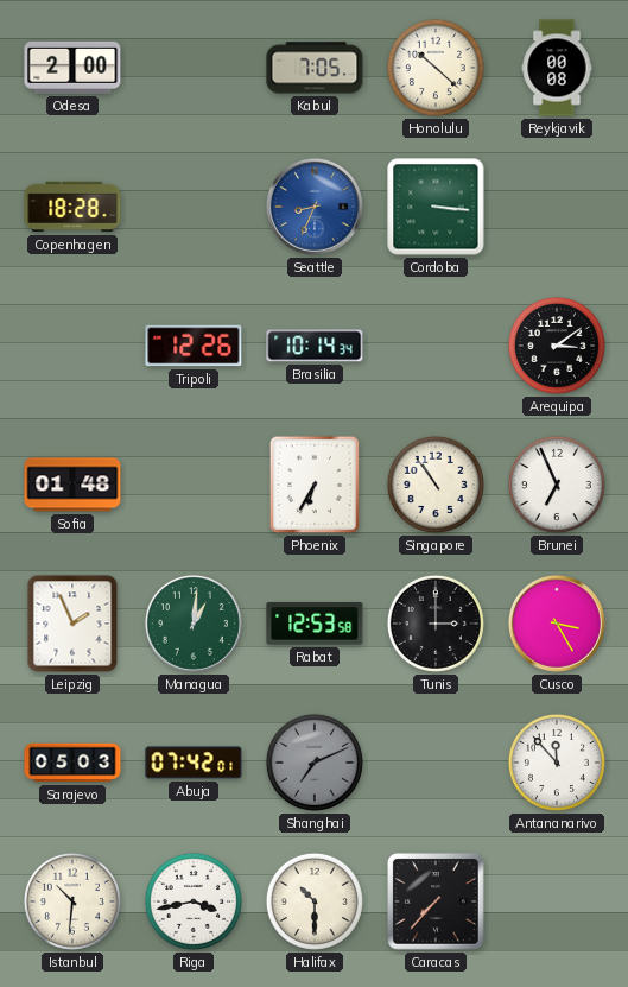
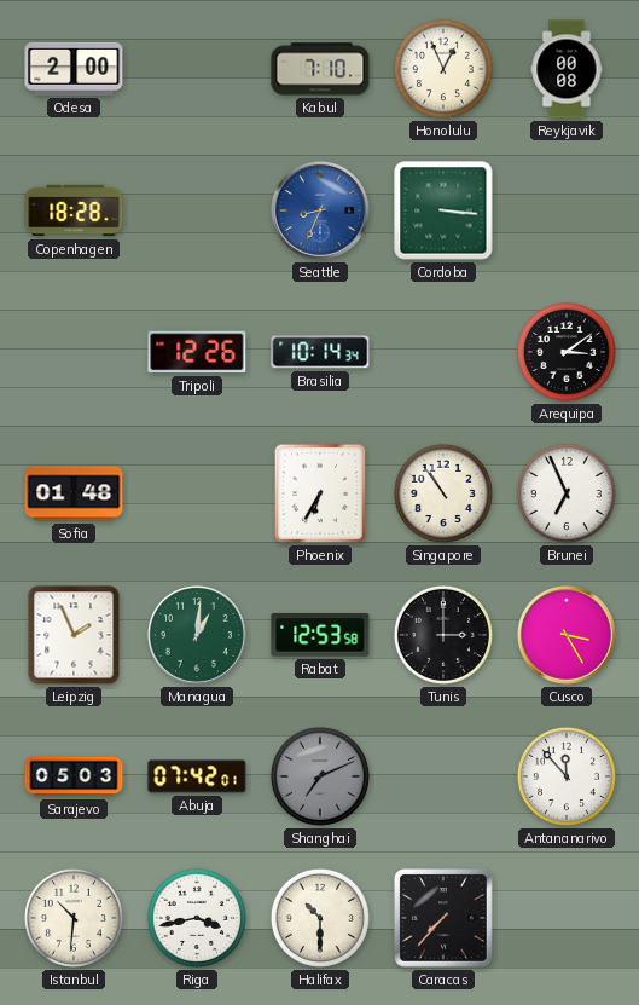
Kabul: 7:05 -> 7:10 (320, 69)
Honolulu: 10:22 -> 12:56 (443, 69)
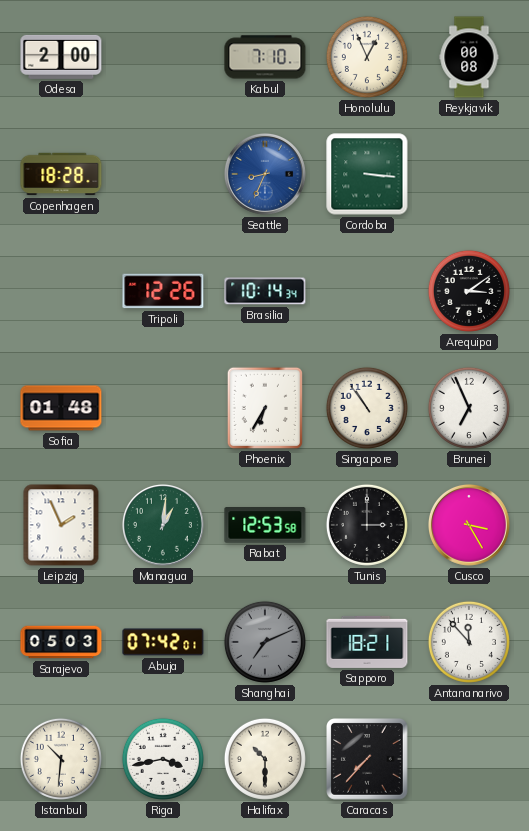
Sapporo: none -> 18:21 (367, 642)
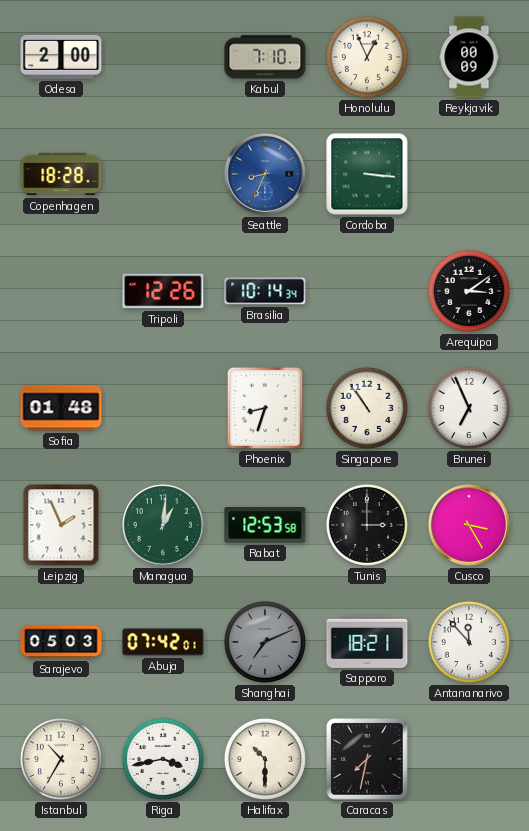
Reykjavik: 00:08 -> 00:09 (469, 57)
Phoenix: 6:35 -> 8:33 (265, 408)
Istanbul: 10:31 -> 10:35 (61, 759)
Caracas: 7:37 -> 7:32 (368, 760)
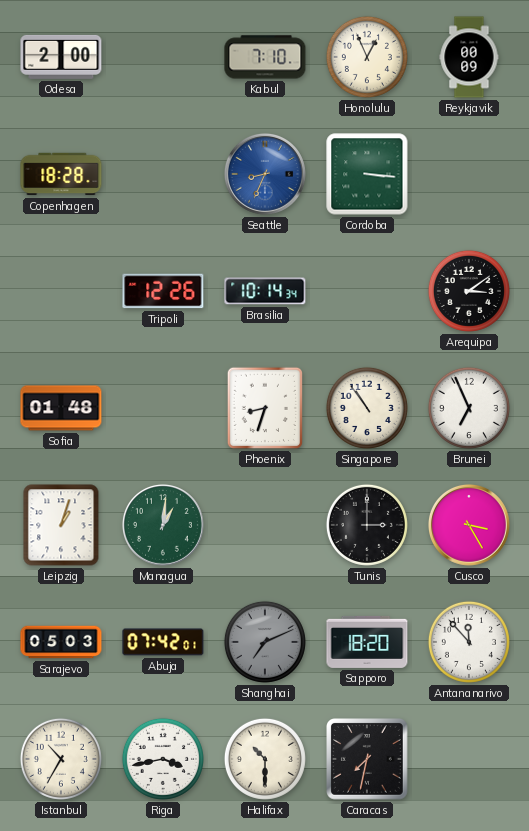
Leipzig: 1:56 -> 1:03 (61, 525)
Rabat: 12:53 -> none (265, 526)
Sapporo: 18:21 -> 18:20 (367, 642)
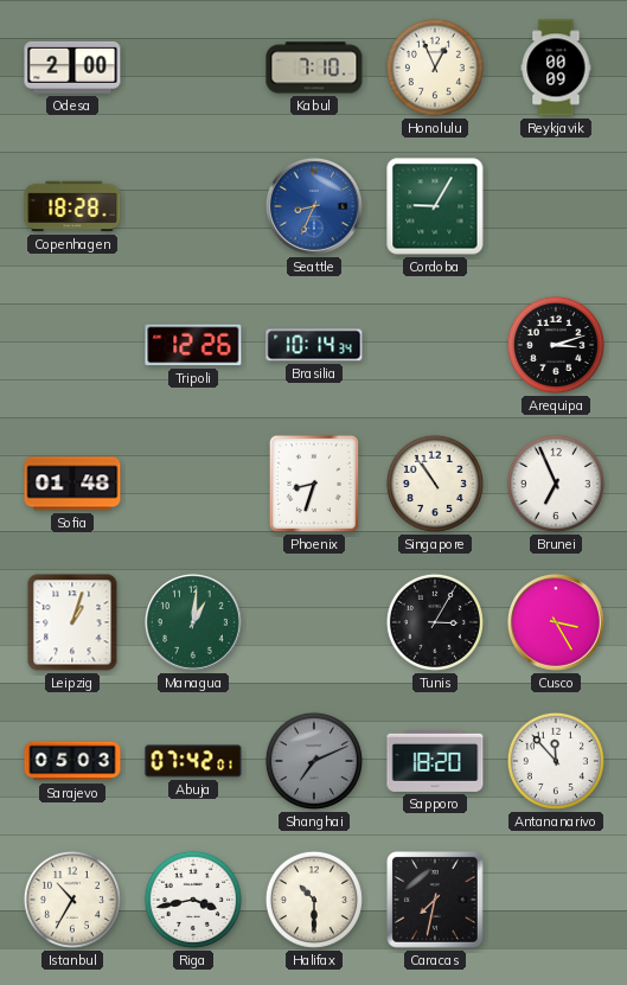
Cordoba: 3:16 -> 9:05 (435, 206)
Arequipa: 3:09 -> 3:12 (556, 345)
Tunis: 3:00 -> 3:05 (435, 622)
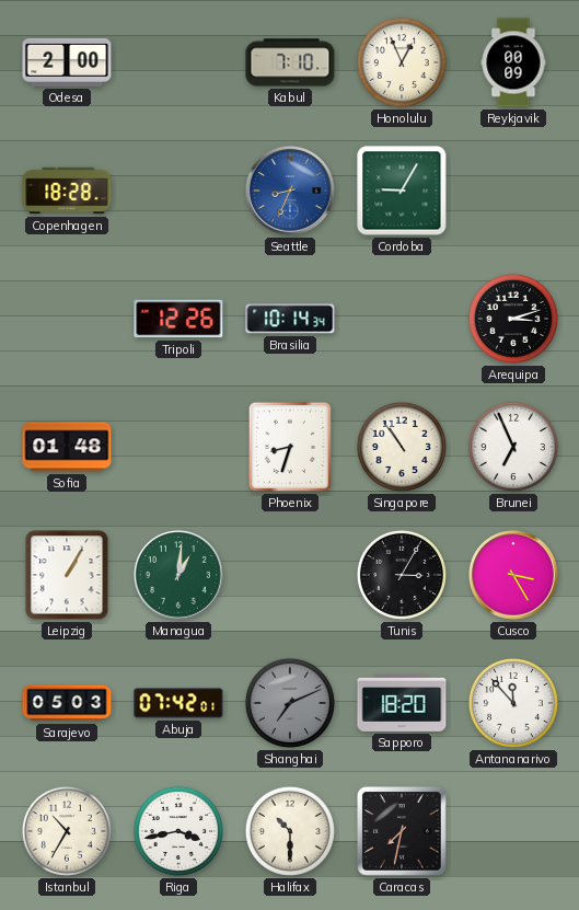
Leipzig: 1:03 -> 1:05 (67, 575)
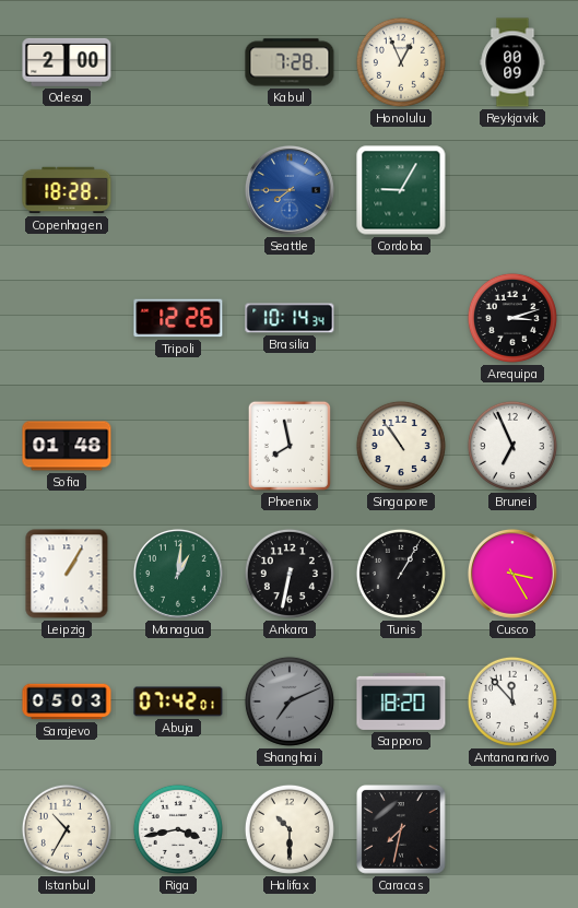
Kabul: 7:10 -> 7:28 (290, 62)
Seattle: 8:34 -> 7:45 (290, 190)
Phoenix: 8:33 -> 7:58 (290, 446)
Ankara: none -> 6:32 (290, 574)
Tunis: 3:05 -> 1:05 (401, 574)
